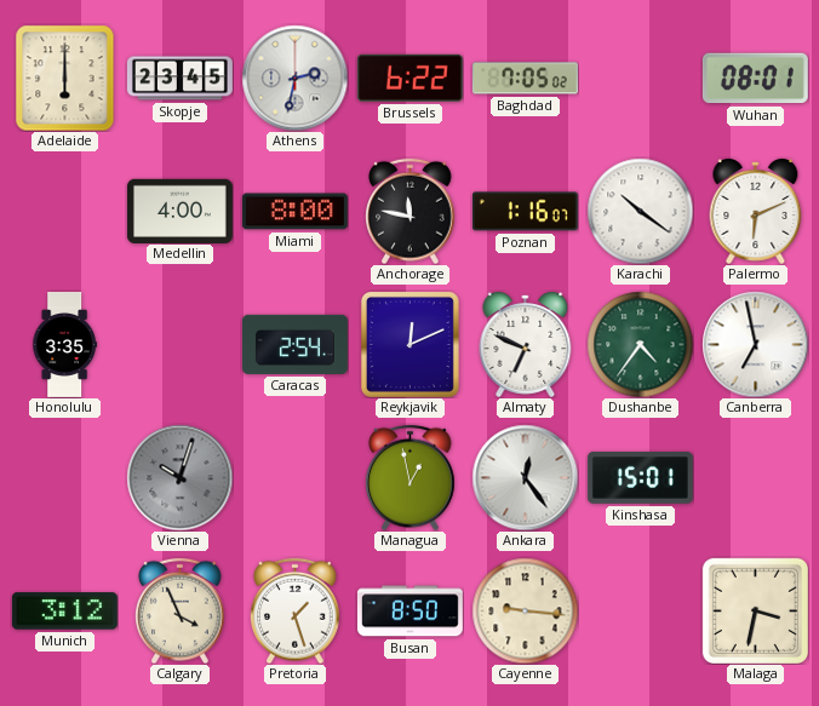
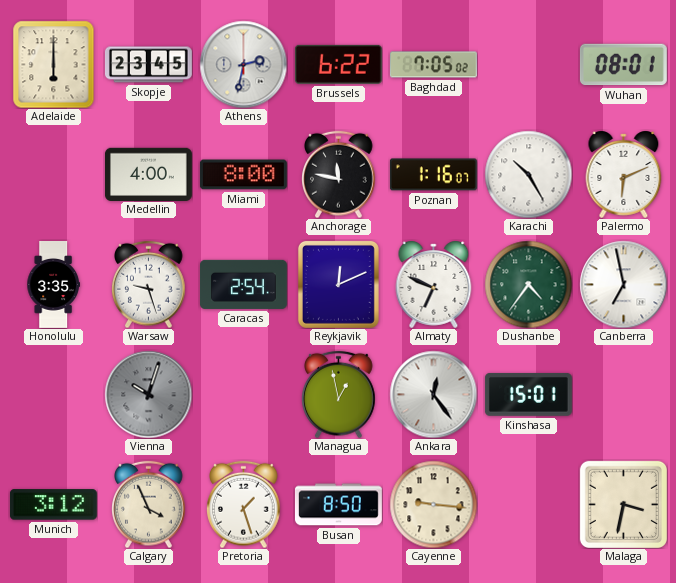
Karachi: 10:21 -> 10:25 (528, 174)
Warsaw: none -> 9:27 (149, 284)
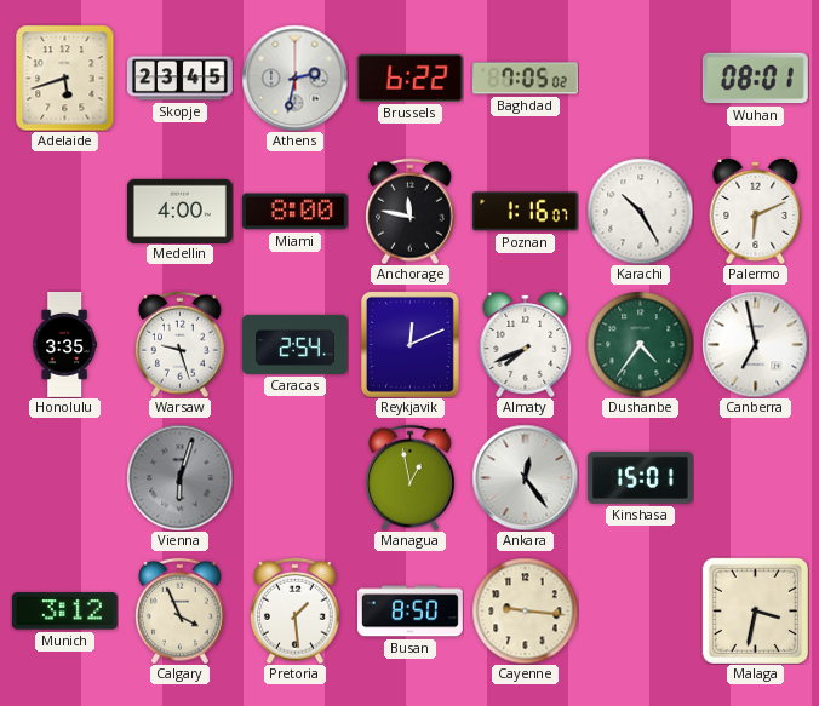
Adelaide: 6:00 -> 5:42 (65, 78)
Almaty: 6:49 -> 7:41 (526, 344)
Vienna: 10:03 -> 6:03 (179, 477)
Pretoria: 1:27 -> 1:29 (296, 610)
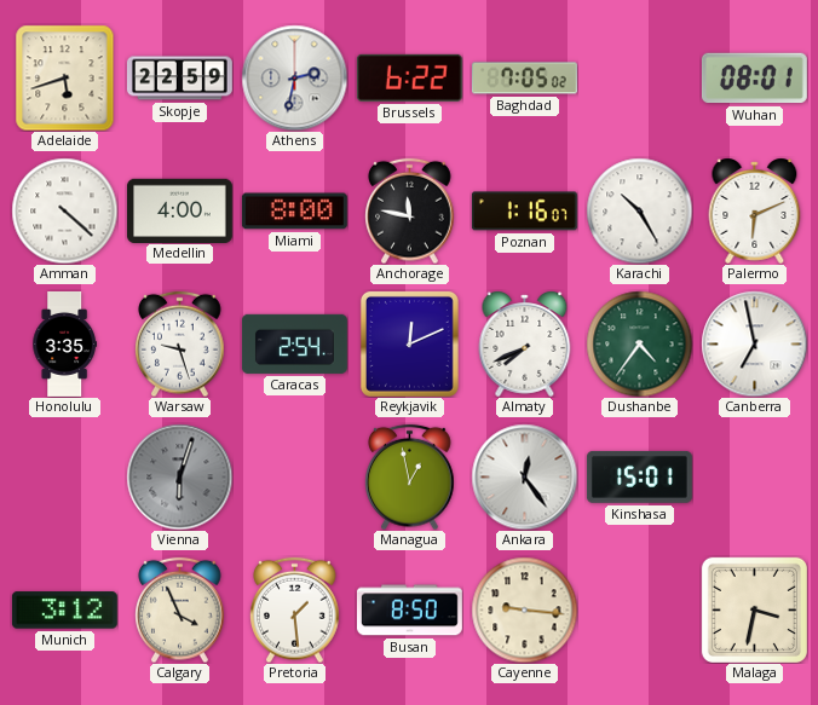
Skopje: 23:45 -> 22:59 (179, 79)
Amman: none -> 4:22 (64, 210)
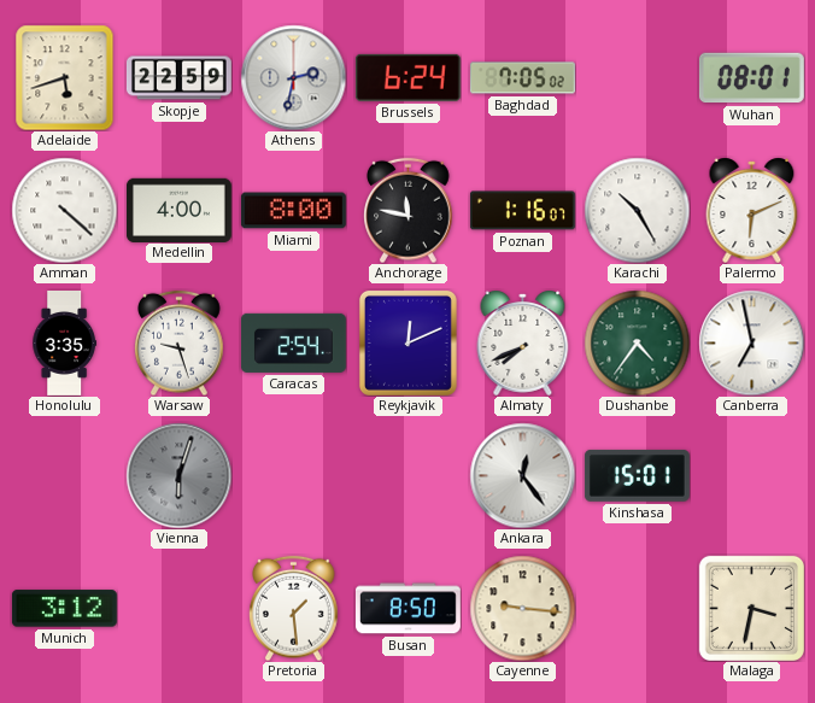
Brussels: 6:22 -> 6:24 (408, 77)
Managua: 12:58 -> none (410, 476)
Calgary: 3:56 -> none (180, 609)
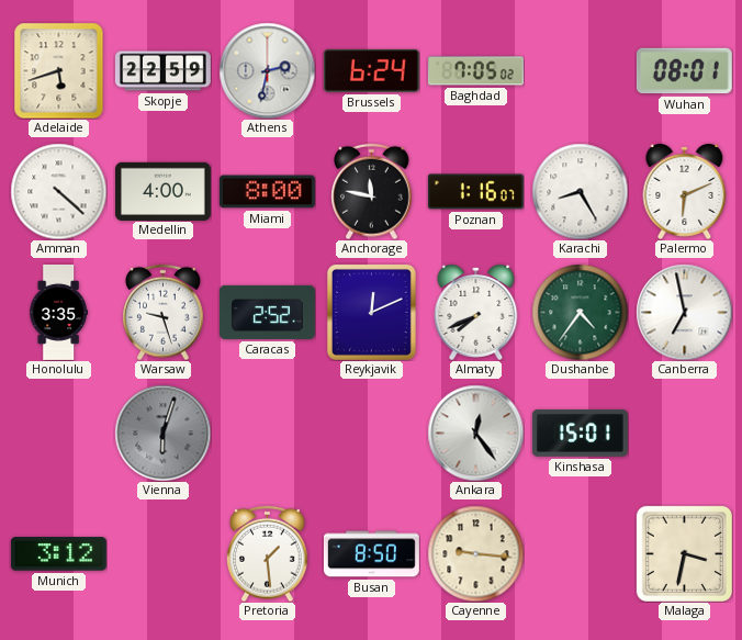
Karachi: 10:25 -> 8:25 (580, 191)
Caracas: 2:54 -> 2:52 (267, 312)
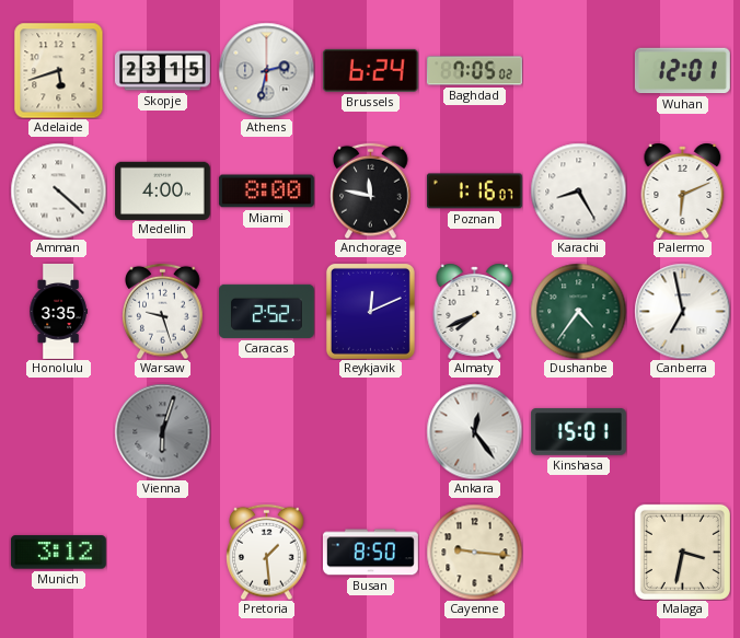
Skopje: 22:59 -> 23:15 (162, 71)
Wuhan: 08:01 -> 12:01 (682, 71)
